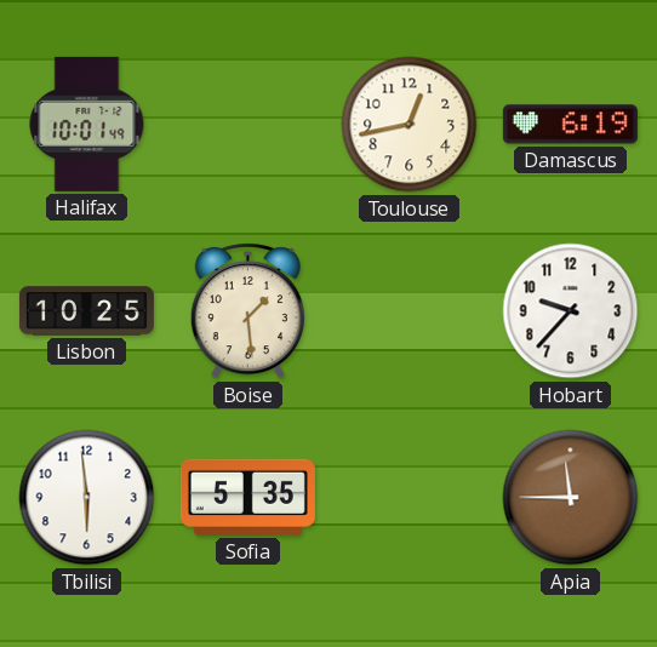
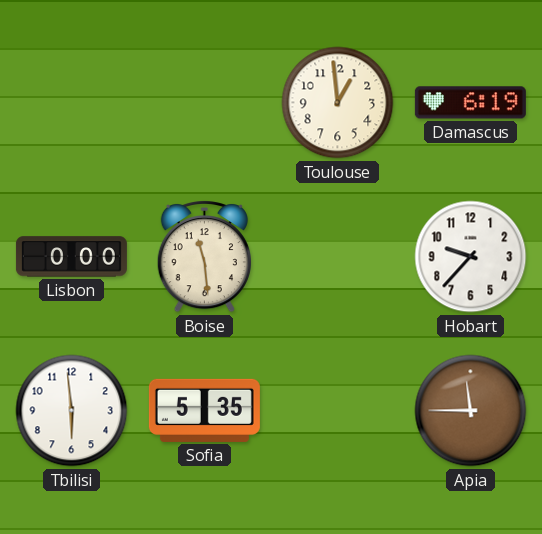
Halifax: 10:01 -> none (87, 124)
Toulouse: 12:43 -> 12:59 (338, 103)
Lisbon: 10:25 -> 0:00 (71, 257)
Boise: 1:29 -> 11:29 (204, 256)
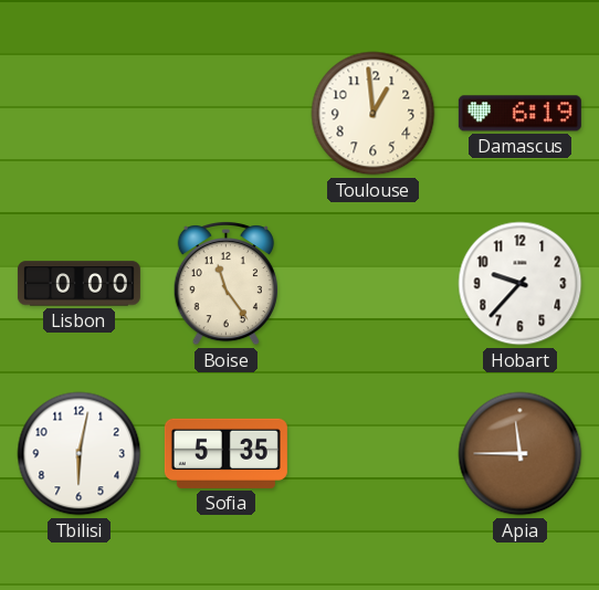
Boise: 11:29 -> 11:24 (225, 283)
Tbilisi: 5:59 -> 6:02 (80, 454)
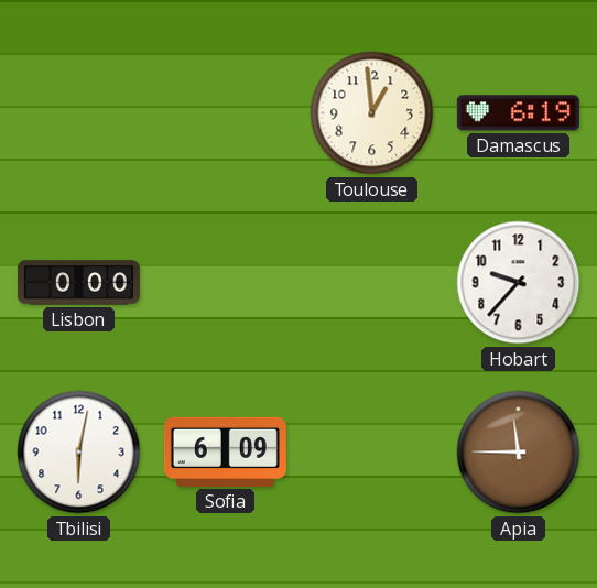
Boise: 11:24 -> none (225, 283)
Sofia: 5:35 -> 6:09 (225, 451)
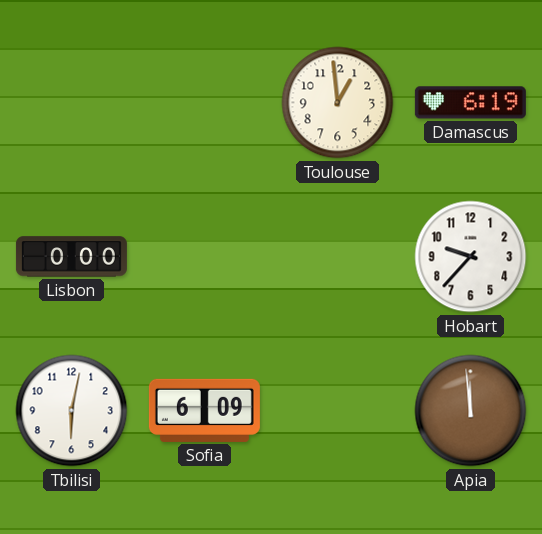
Apia: 11:45 -> 11:59 (471, 411)
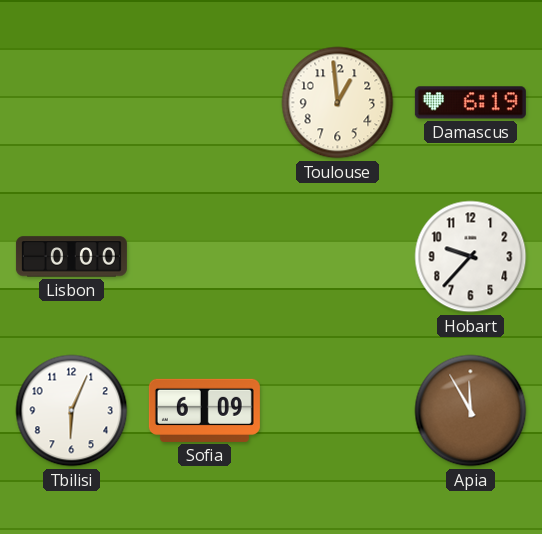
Tbilisi: 6:02 -> 6:04 (72, 411)
Apia: 11:59 -> 11:55 (471, 411)
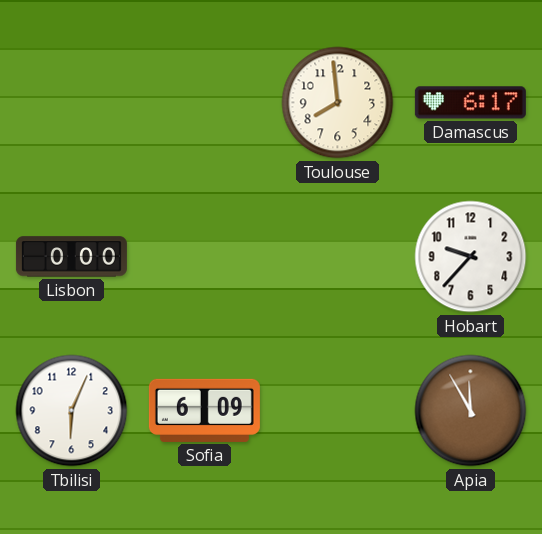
Toulouse: 12:59 -> 7:59 (338, 103)
Damascus: 6:19 -> 6:17 (470, 103)
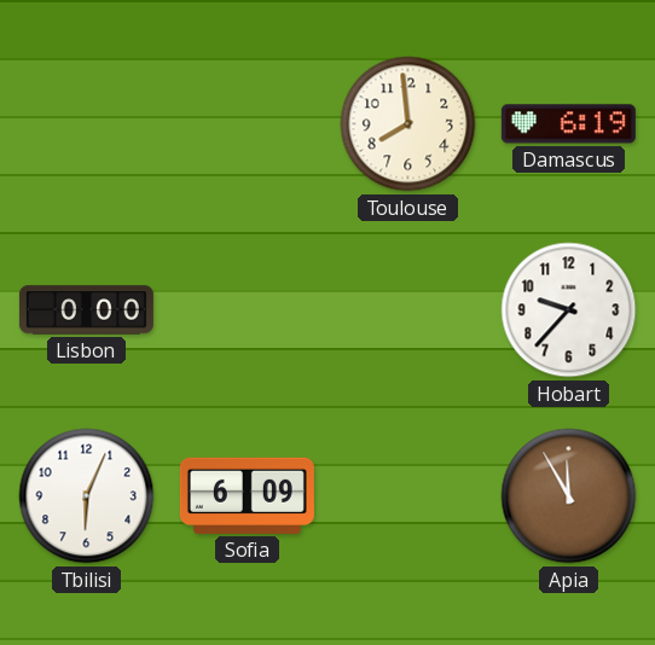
Damascus: 6:17 -> 6:19 (568, 124)
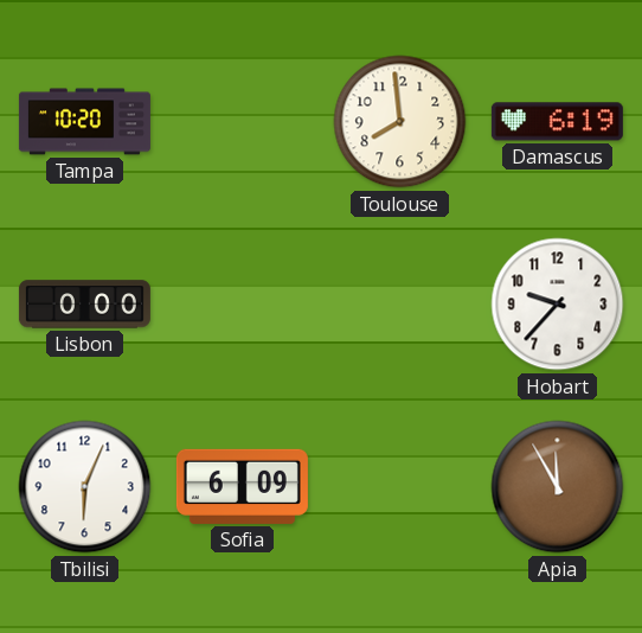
Tampa: none -> 10:20 (84, 122)
